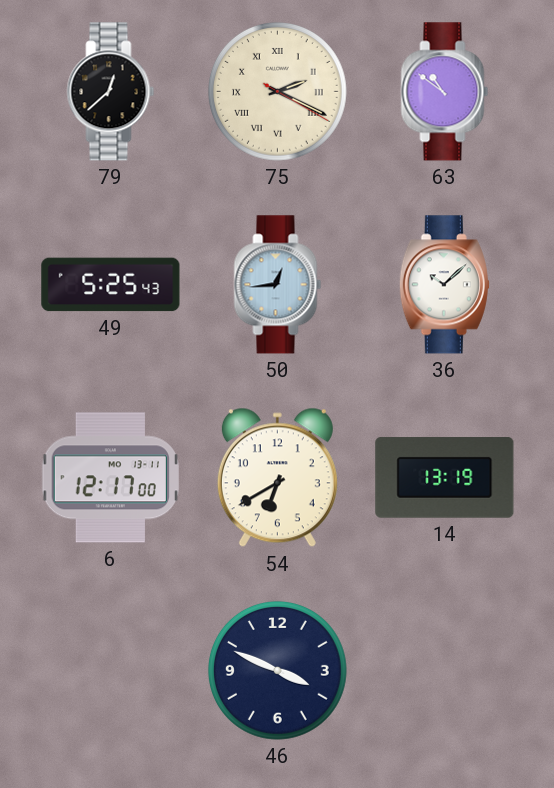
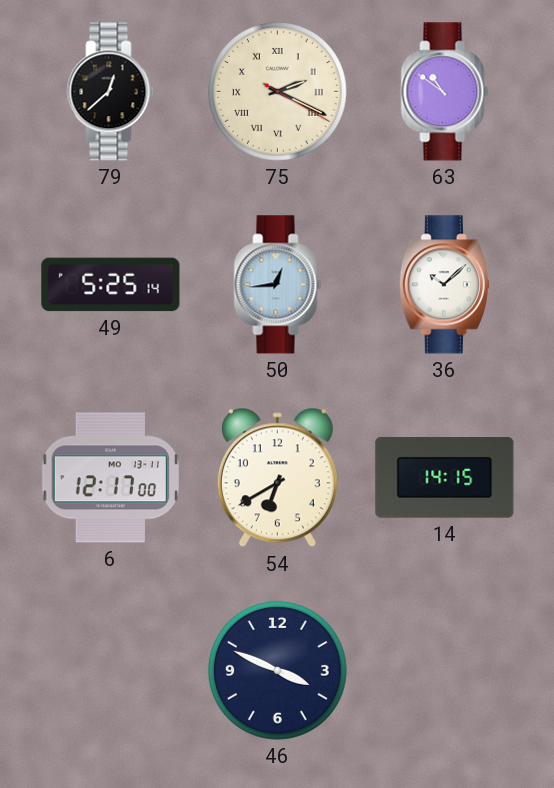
49: 5:25:43 -> 5:25:14 (111, 285)
14: 13:19 -> 14:15 (445, 478)
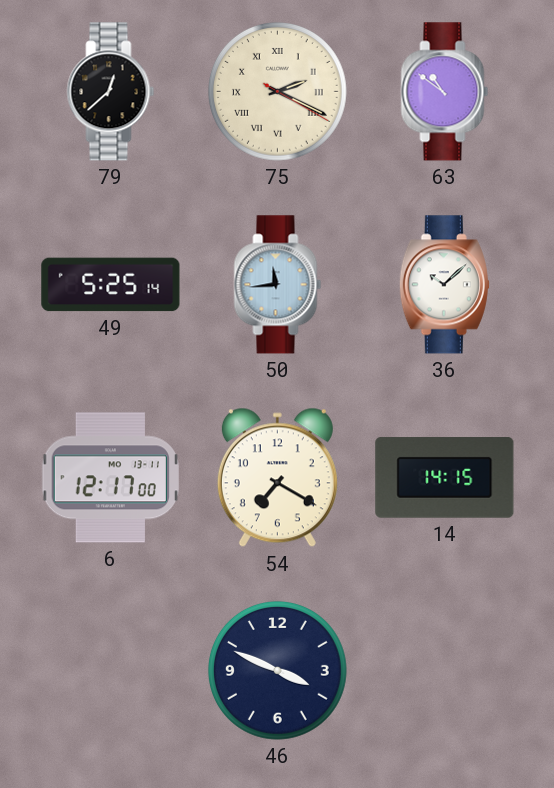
50: 12:44 -> 11:44 (278, 285)
54: 6:40 -> 7:20 (277, 478)
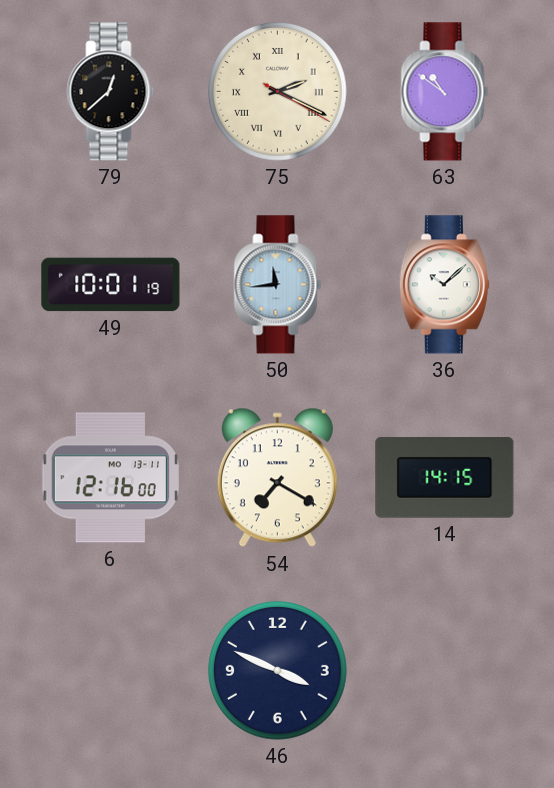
49: 5:25 -> 10:01 (111, 285)
6: 12:17 -> 12:16 (110, 478)
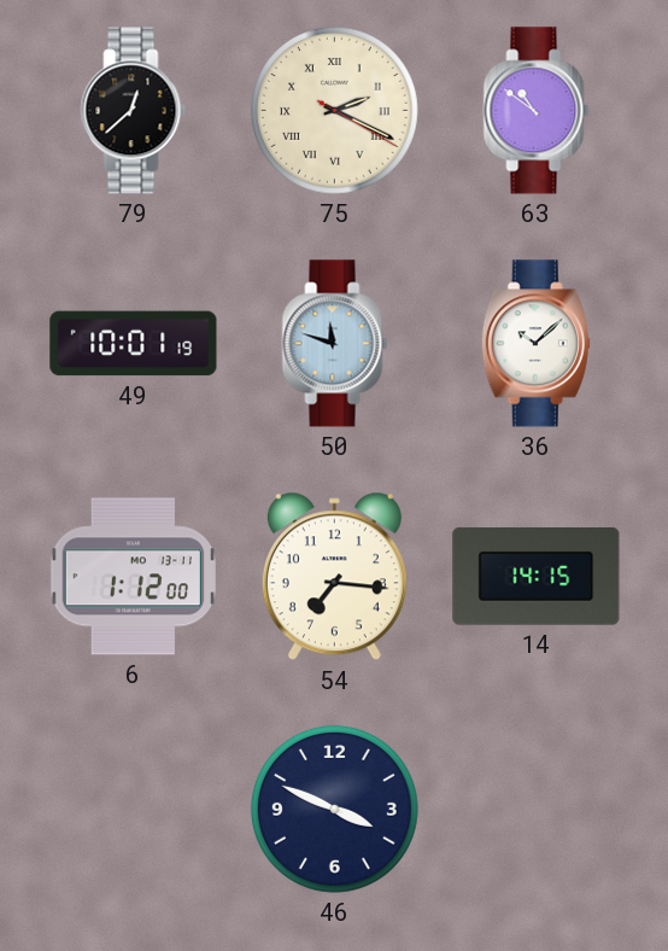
50: 11:44 -> 11:48 (335, 344)
6: 12:16 -> 1:12 (133, 577)
54: 7:20 -> 7:16 (334, 577)
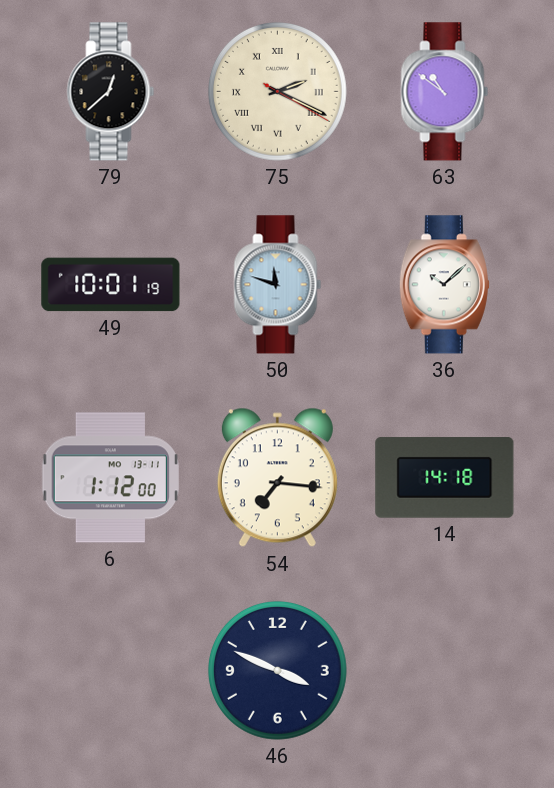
14: 14:15 -> 14:18 (445, 478)
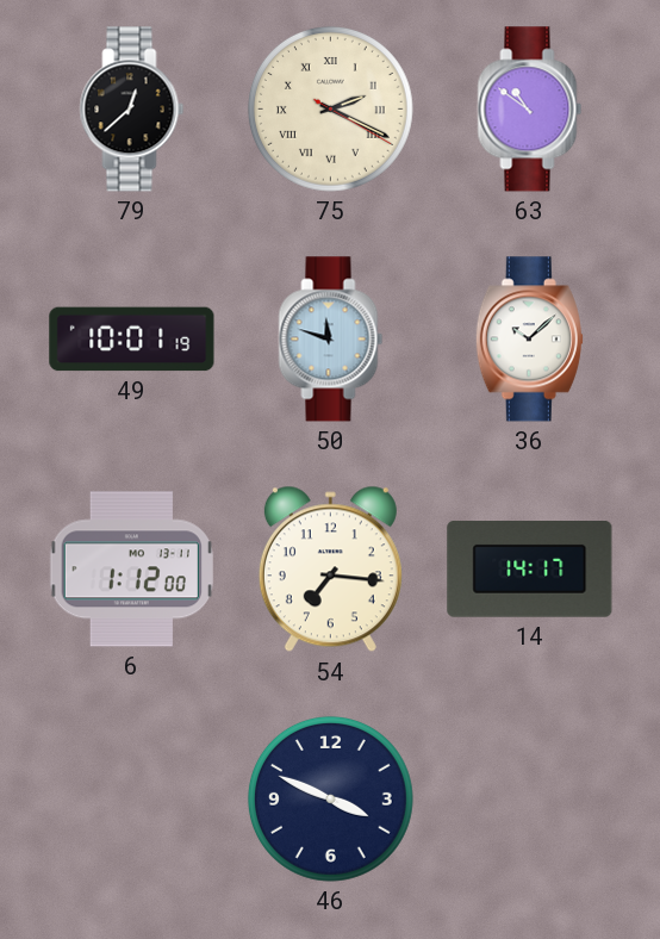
14: 14:18 -> 14:17 (530, 570)
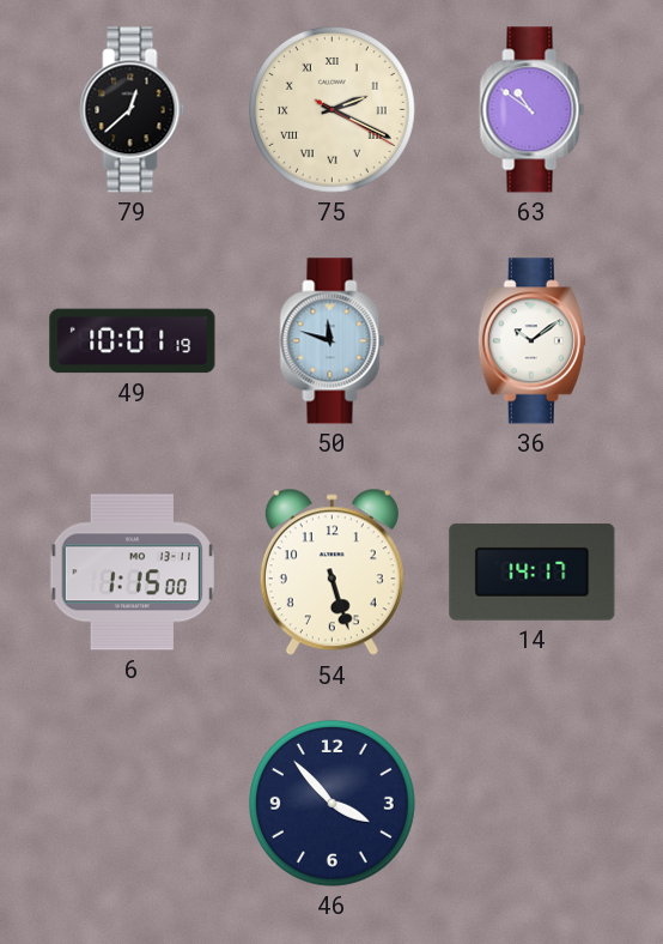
36: 10:08 -> 10:09 (531, 341)
6: 1:12 -> 1:15 (132, 573)
54: 7:16 -> 5:27 (331, 573)
46: 3:49 -> 3:53 (331, 803)
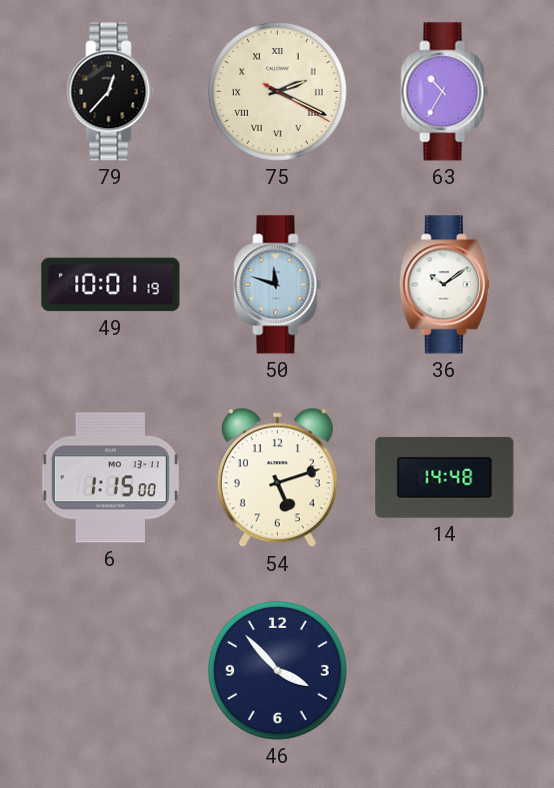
79: 12:38 -> 12:37 (111, 92)
63: 10:51 -> 10:35 (445, 92)
54: 5:27 -> 5:12 (277, 478)
14: 14:17 -> 14:48 (445, 478)
